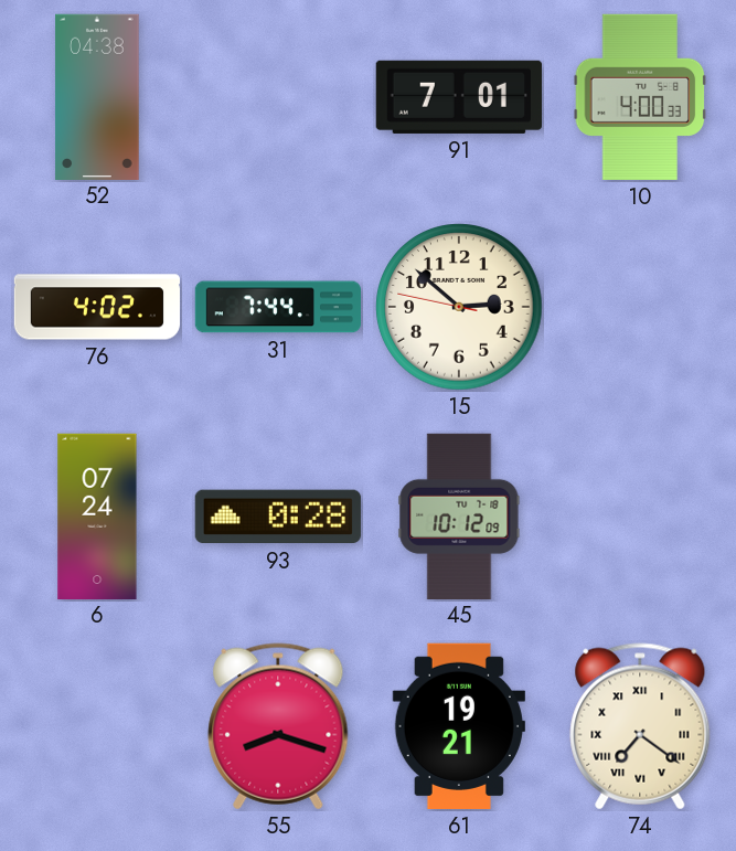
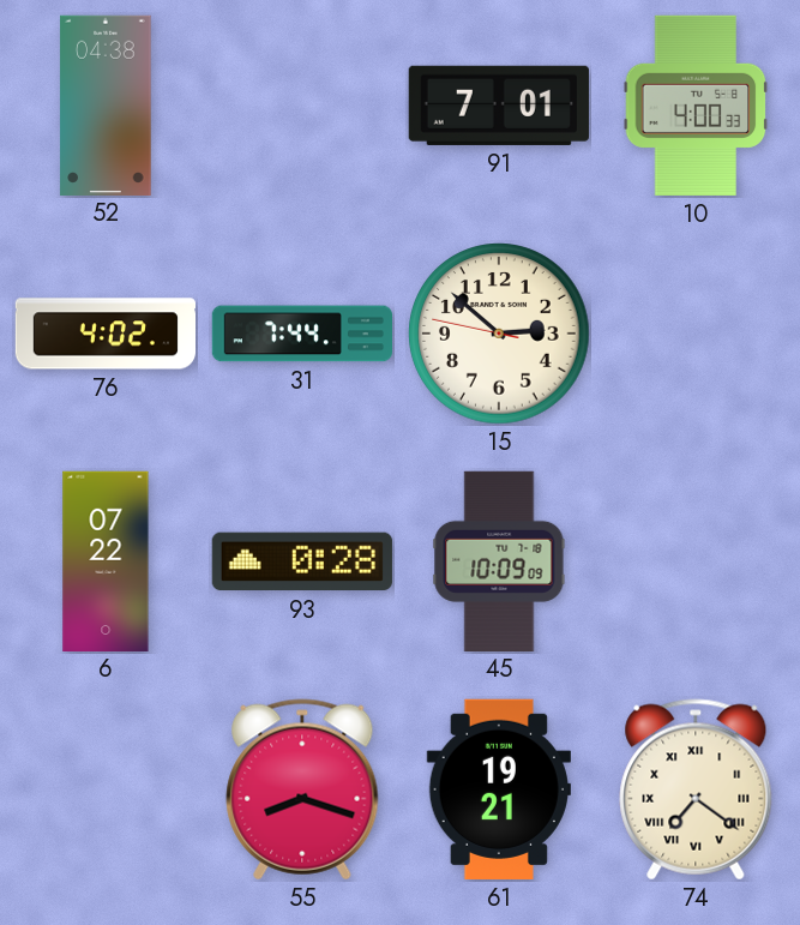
6: 07:24 -> 07:22 (106, 560)
45: 10:12 -> 10:09 (499, 560)
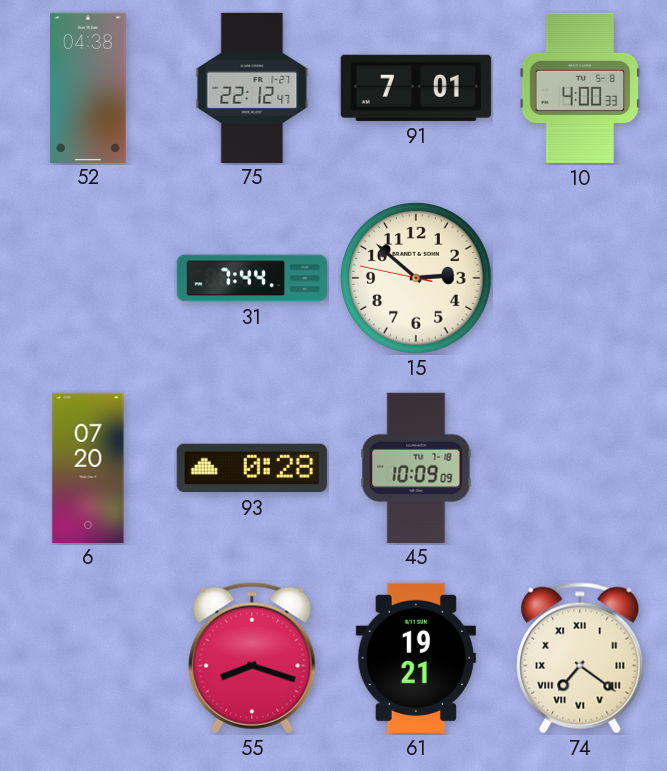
75: none -> 22:12 (252, 87)
76: 4:02 -> none (104, 334)
6: 07:22 -> 07:20 (88, 467)
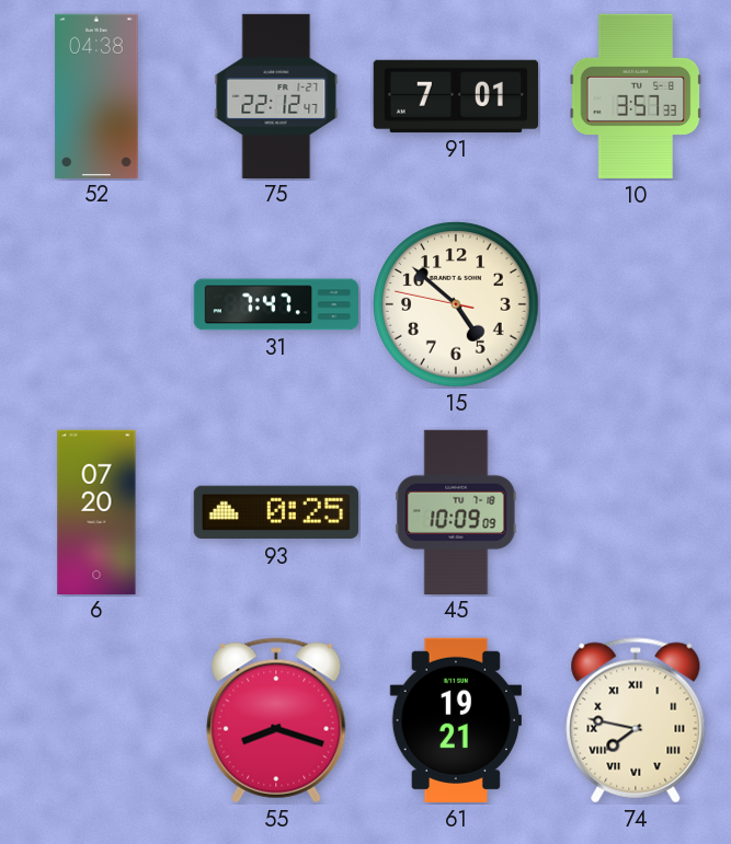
10: 4:00 -> 3:57 (636, 96)
31: 7:44 -> 7:47 (275, 304)
15: 2:51 -> 4:51 (456, 304)
93: 0:28 -> 0:25 (276, 512)
74: 7:21 -> 7:47 (636, 720)
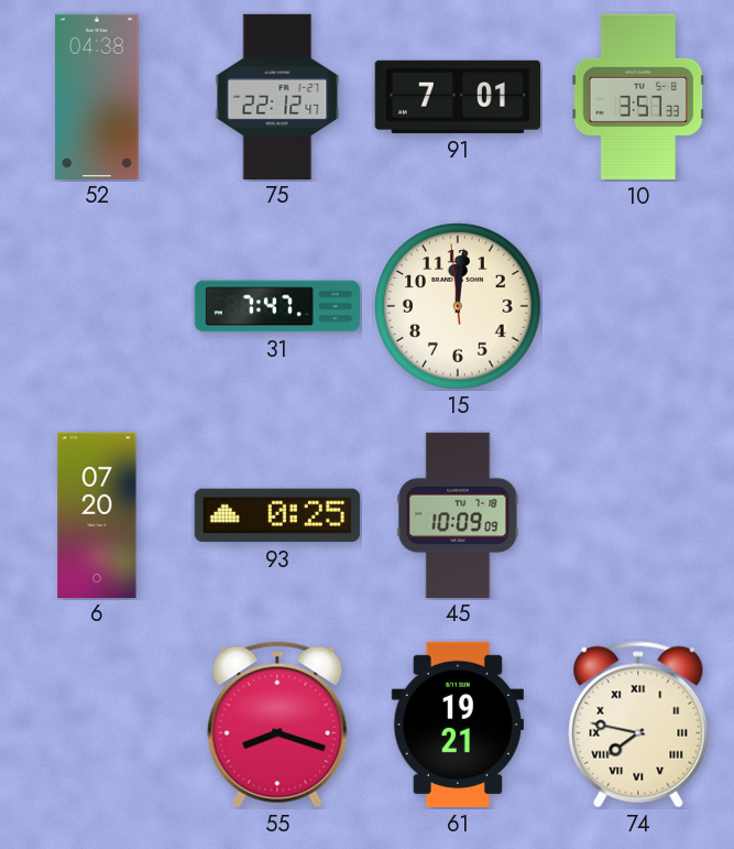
15: 4:51 -> 12:00 (458, 306)
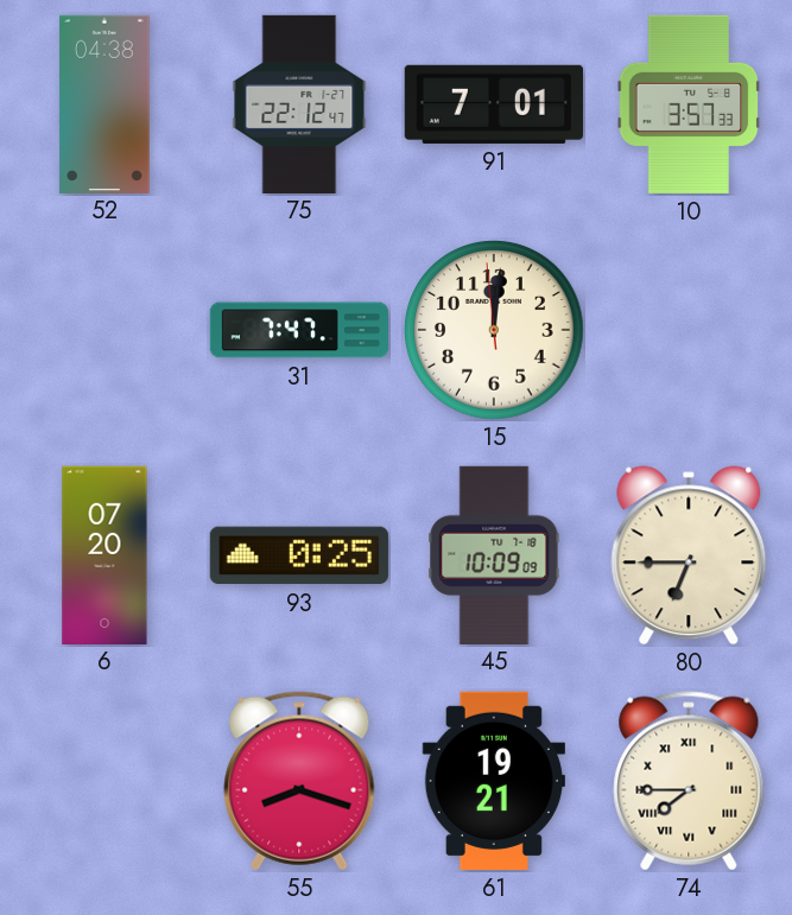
80: none -> 6:45 (689, 555)
74: 7:47 -> 7:45 (689, 781)
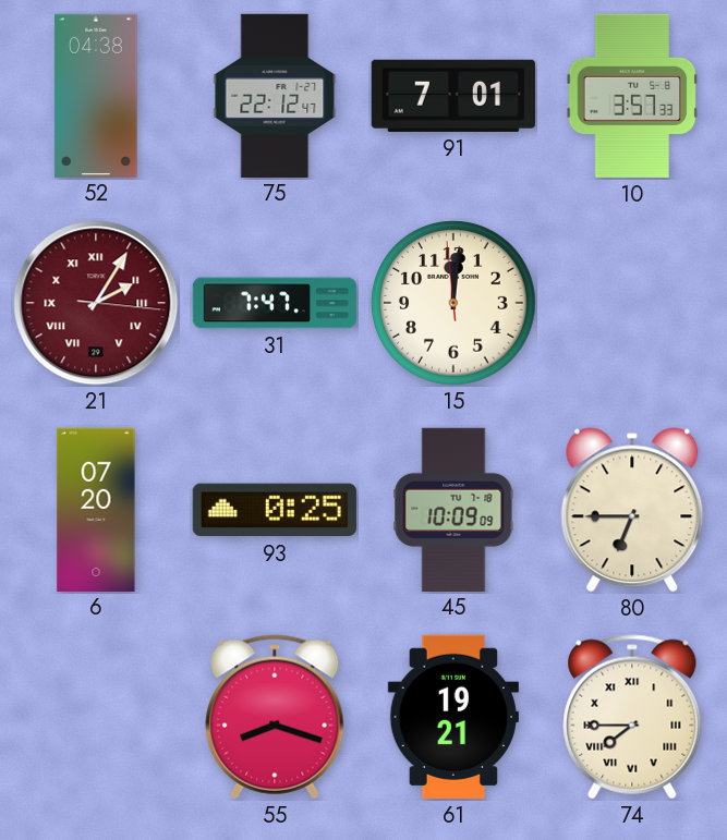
21: none -> 2:05 (96, 303)
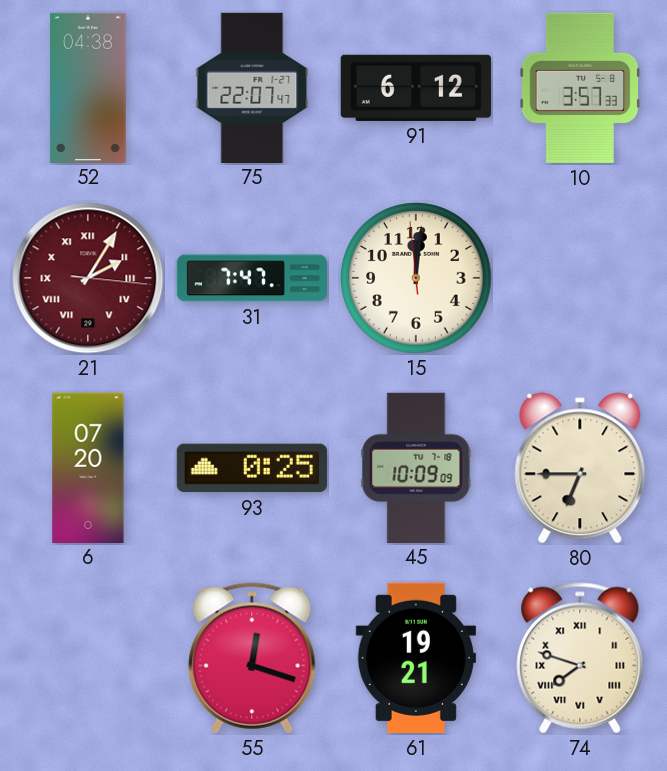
75: 22:12 -> 22:07 (252, 87)
91: 7:01 -> 6:12 (416, 88)
55: 8:18 -> 12:18 (252, 658)
74: 7:45 -> 7:48 (580, 658)
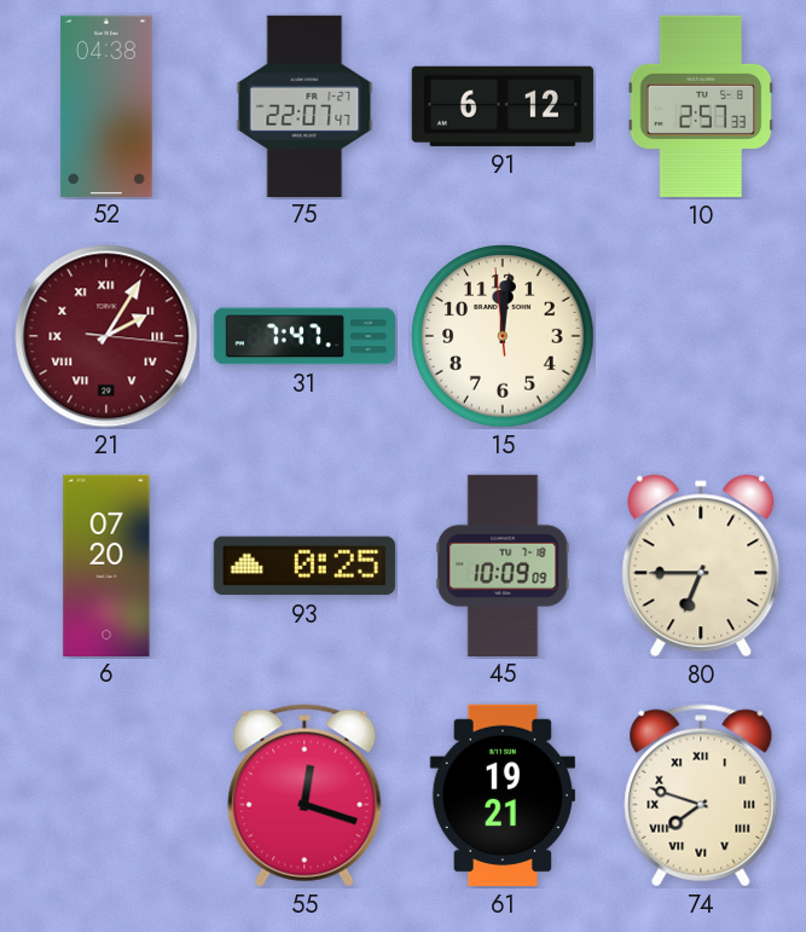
10: 3:57 -> 2:57 (701, 106)
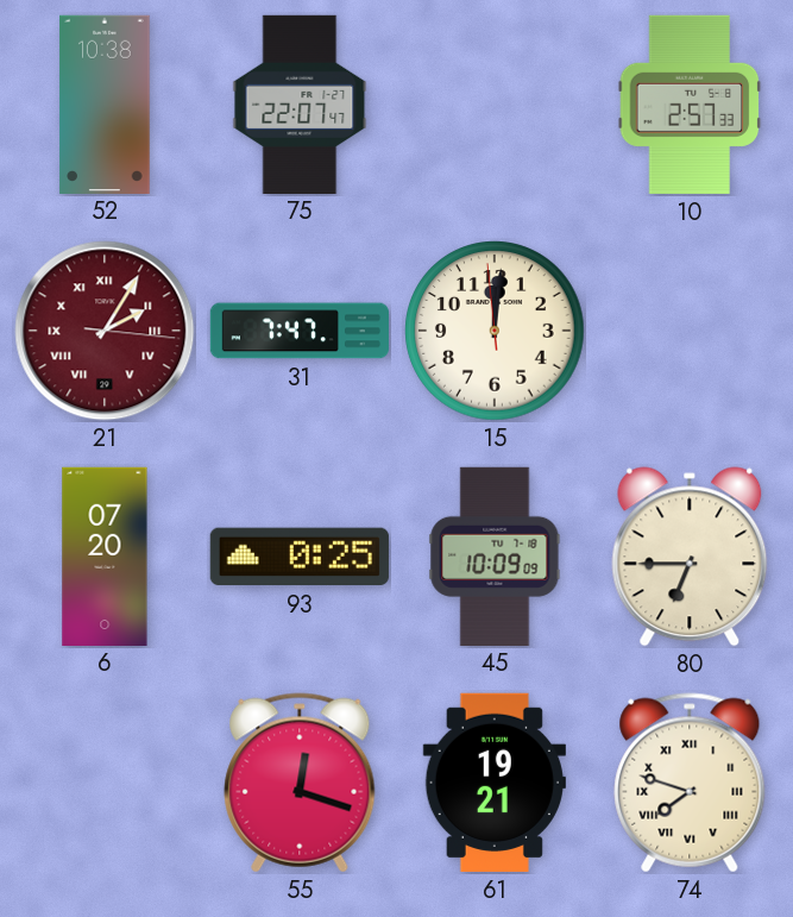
52: 04:38 -> 10:38 (105, 103)
91: 6:12 -> none (503, 106)
